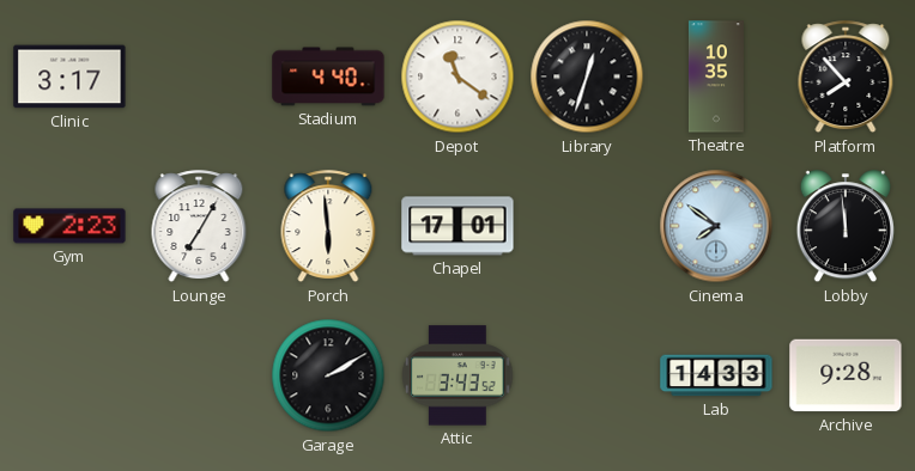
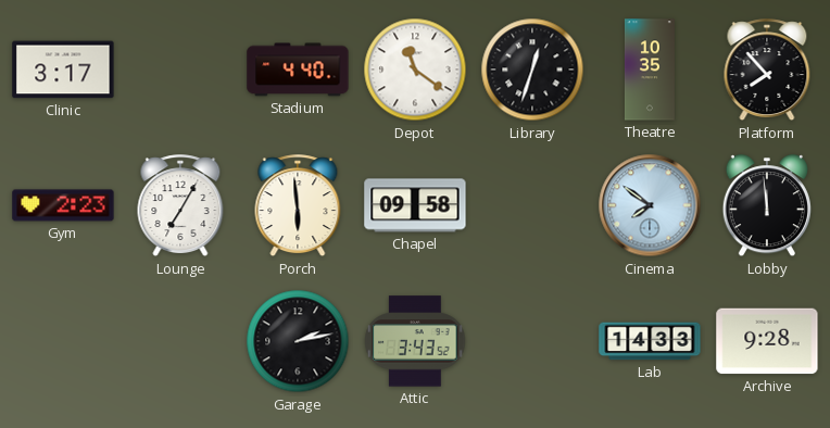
Chapel: 17:01 -> 09:58 (415, 205)
Garage: 2:10 -> 2:13 (298, 341)
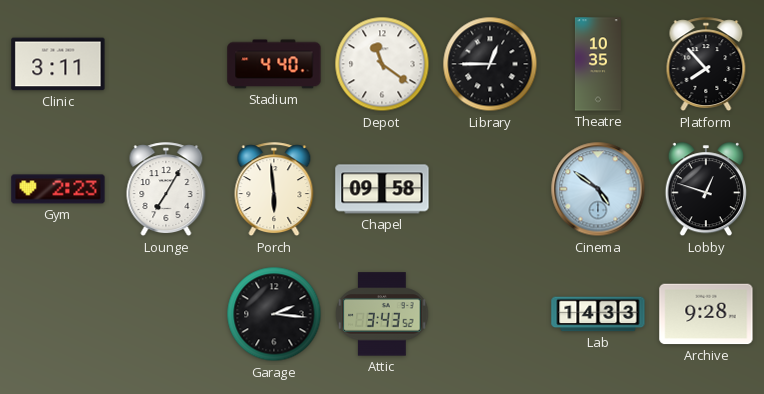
Clinic: 3:17 -> 3:11 (58, 64)
Library: 12:33 -> 12:45 (490, 64)
Cinema: 7:51 -> 4:51 (598, 189)
Lobby: 11:59 -> 12:48 (706, 190)
Garage: 2:13 -> 2:16 (274, 314)
